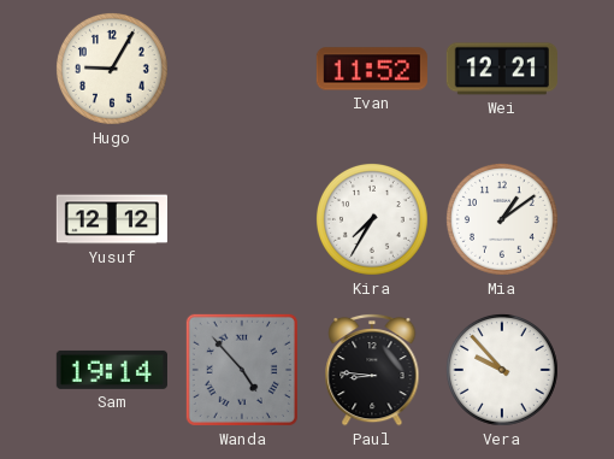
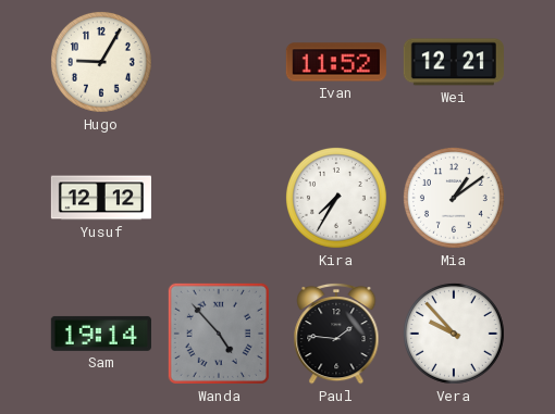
Paul: 8:46 -> 1:46 (336, 334)
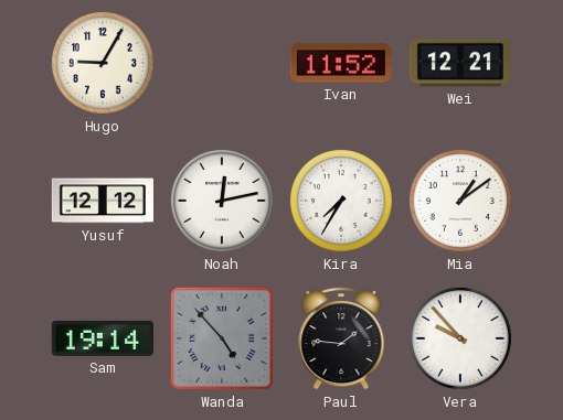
Noah: none -> 12:13 (222, 201)
